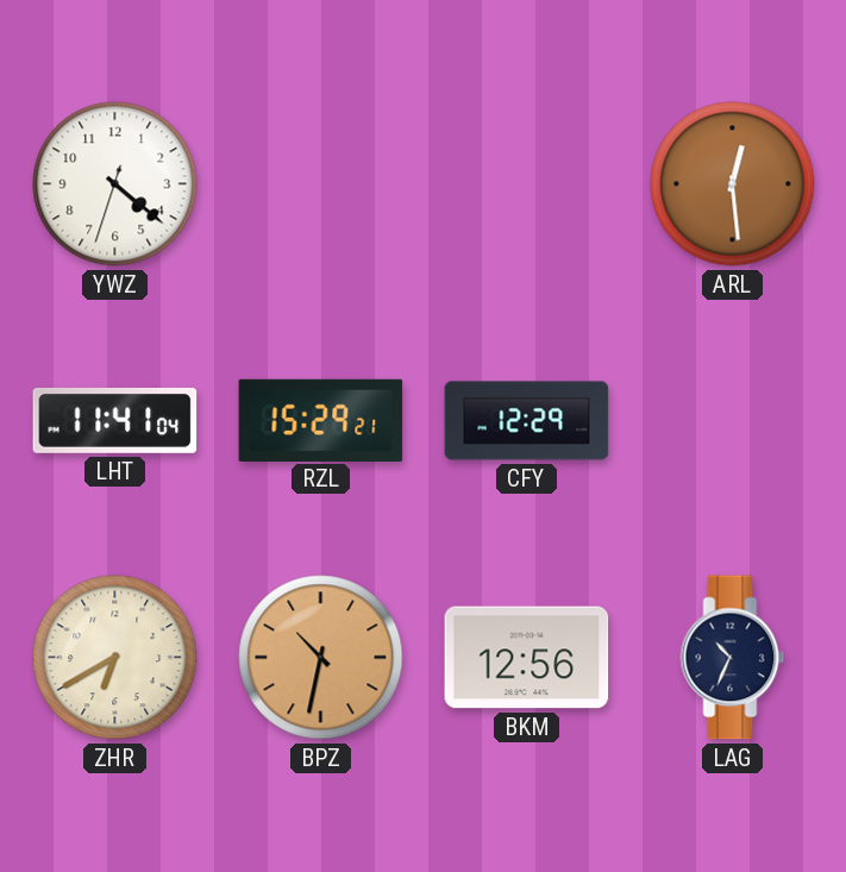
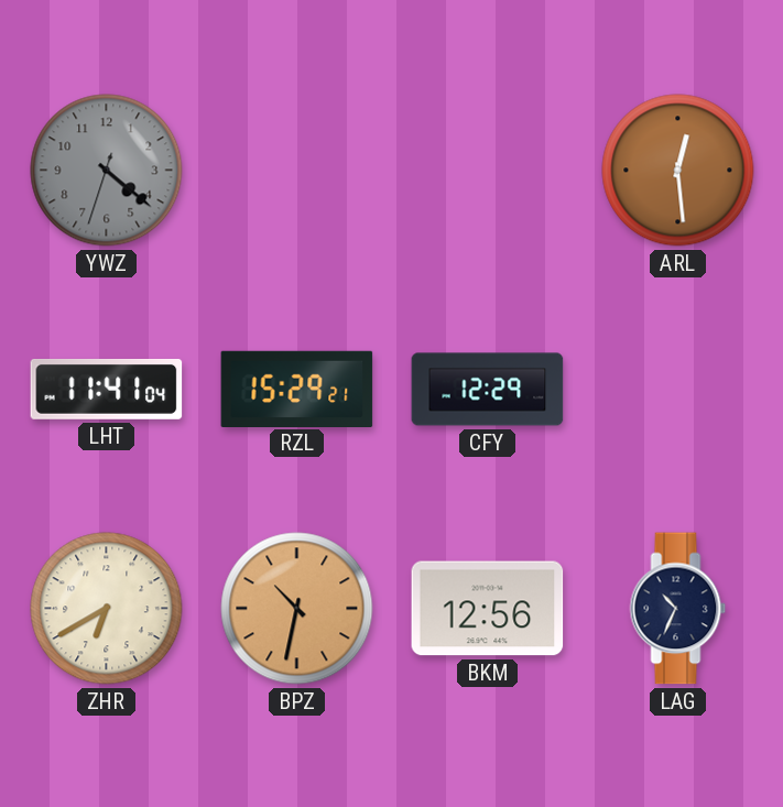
YWZ dial: white -> grey (107, 171)
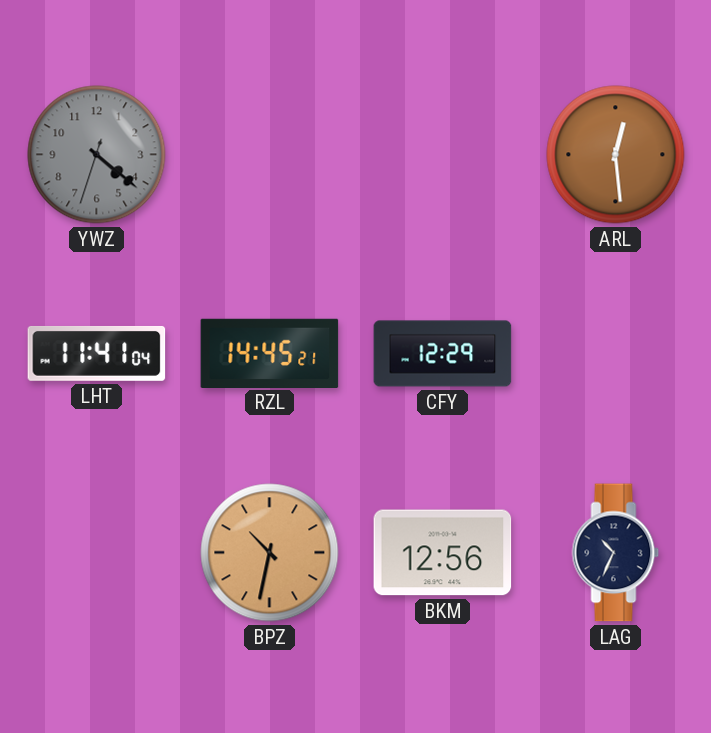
RZL: 15:29 -> 14:45 (270, 353)
ZHR: 6:40 -> none (107, 609)
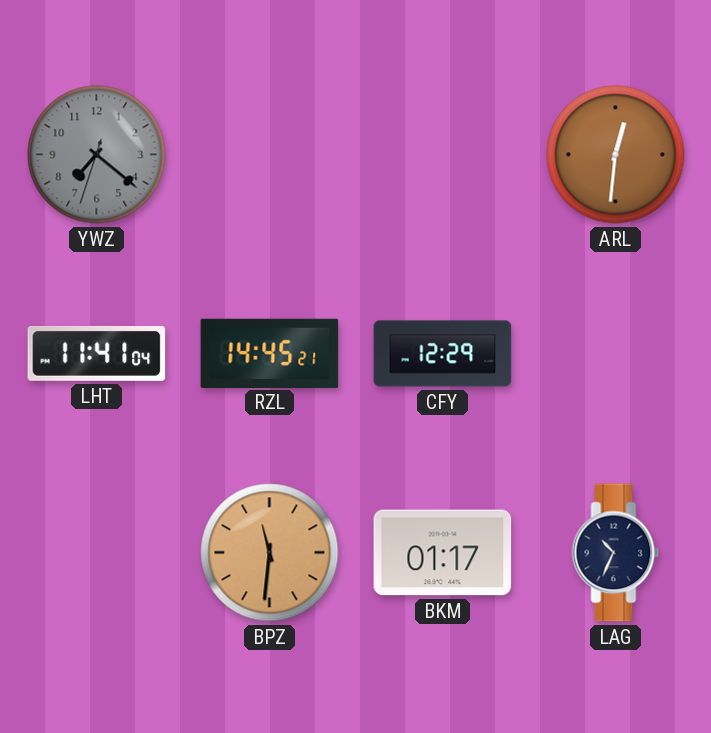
YWZ: 4:21 -> 7:21 (97, 155)
ARL: 12:29 -> 12:31 (616, 155)
BPZ: 10:32 -> 11:31 (270, 553)
BKM: 12:56 -> 01:17 (443, 553)
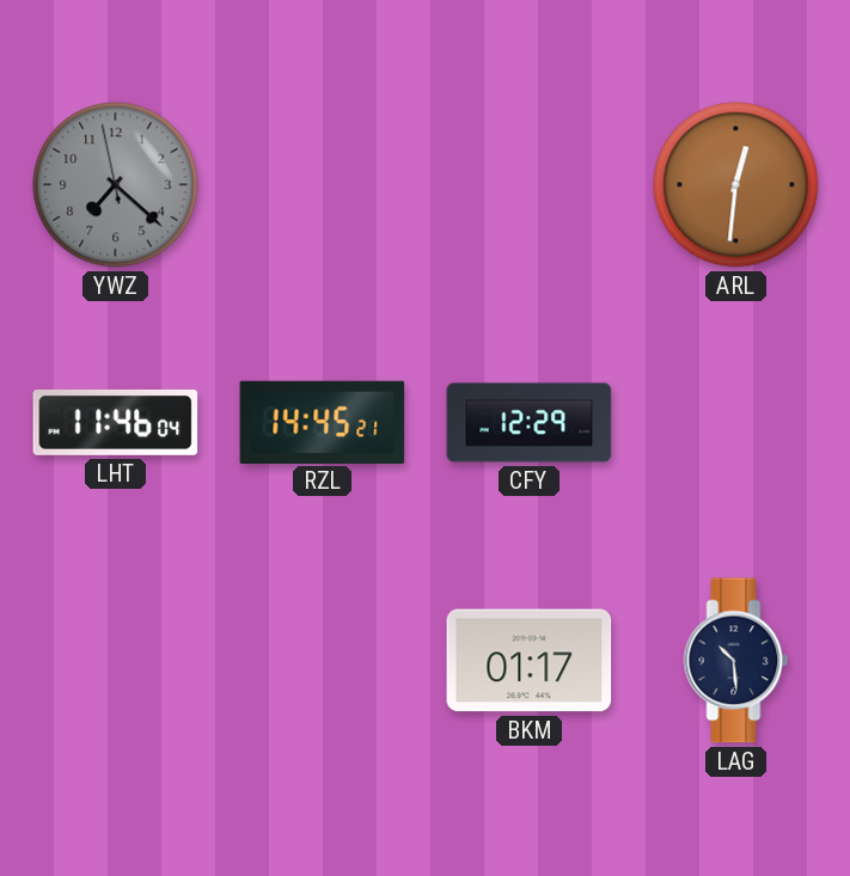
YWZ: 7:21:33 -> 7:21:58 (116, 185)
LHT: 11:41 -> 11:46 (116, 422)
BPZ: 11:31 -> none (270, 553)
LAG: 10:34 -> 10:29 (736, 661)
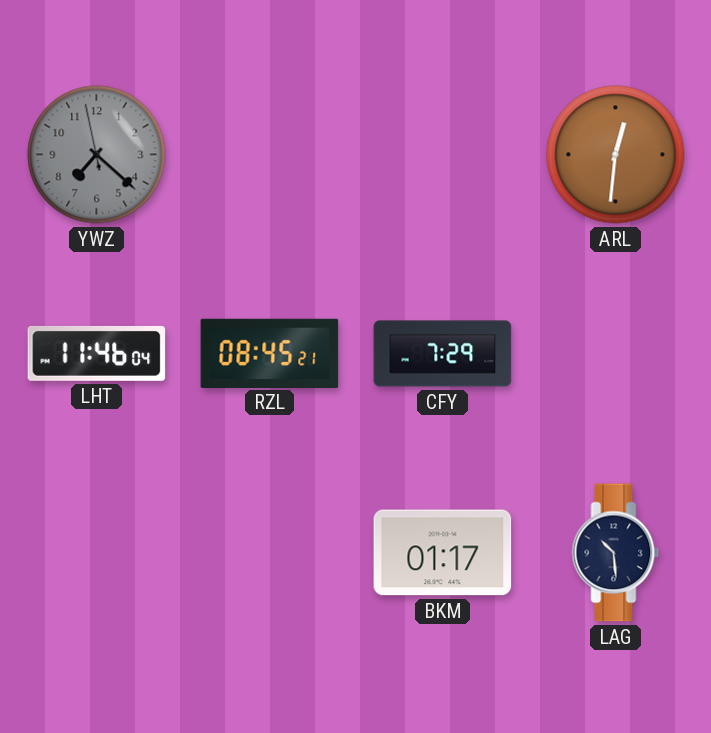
RZL: 14:45 -> 08:45 (270, 353)
CFY: 12:29 -> 7:29 (443, 354)
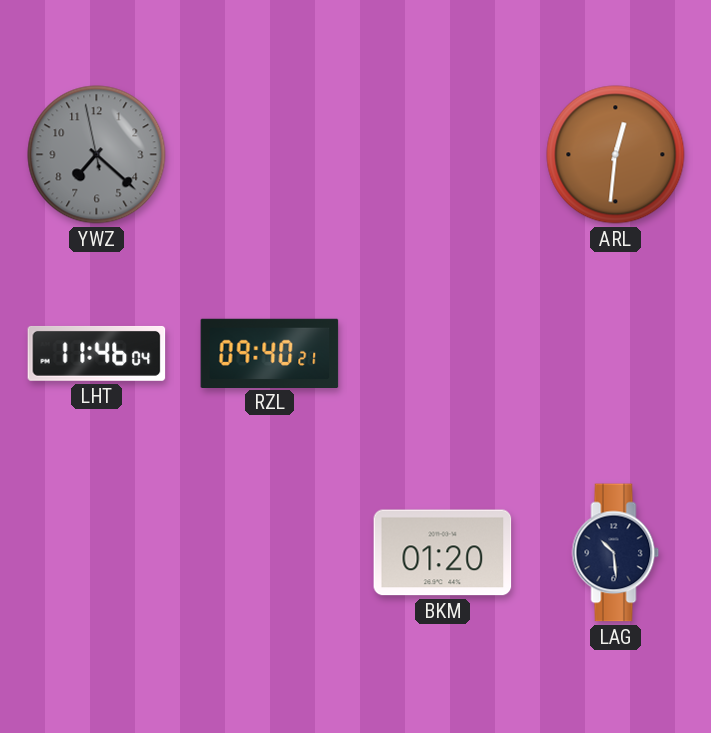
RZL: 08:45 -> 09:40 (270, 353)
CFY: 7:29 -> none (443, 354)
BKM: 01:17 -> 01:20 (443, 553)
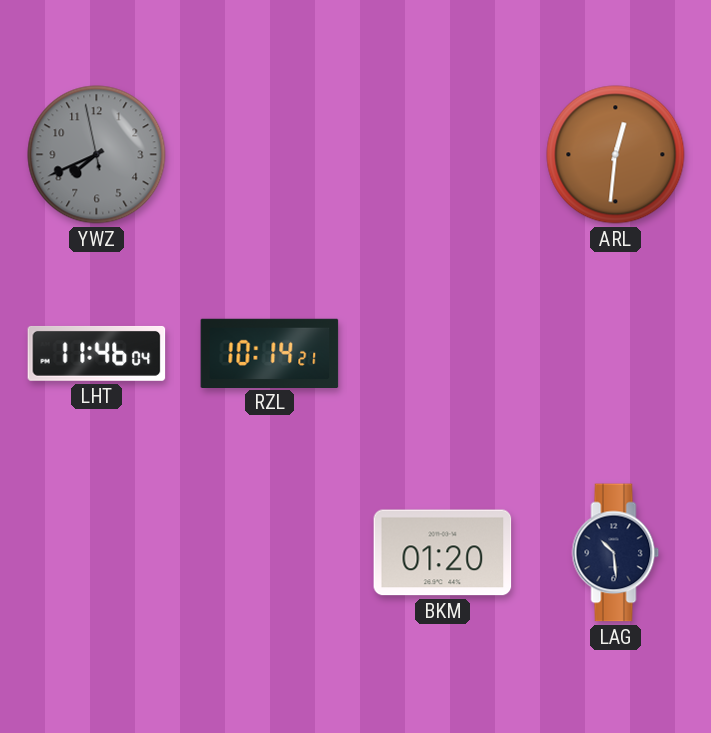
YWZ: 7:21 -> 7:40 (97, 155)
RZL: 09:40 -> 10:14 (270, 353)
